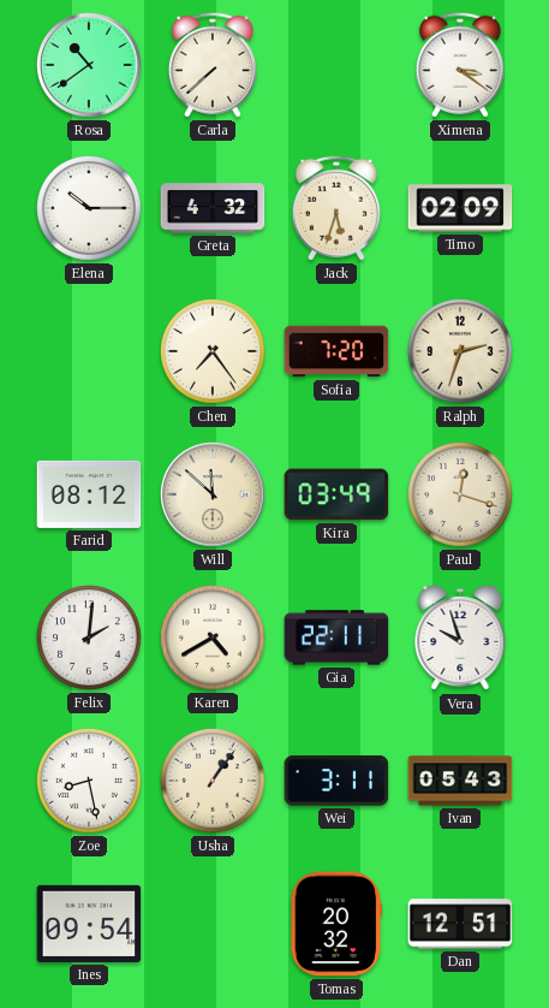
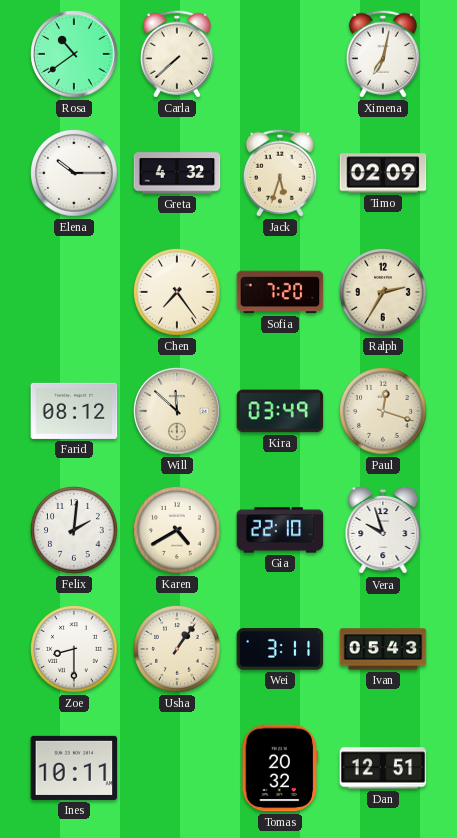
Ximena: 3:21 -> 7:02 (383, 54)
Ralph: 2:33 -> 2:35 (384, 293)
Gia: 22:11 -> 22:10 (280, 530)
Zoe: 8:28 -> 8:30 (75, 650)
Ines: 09:54 -> 10:11 (74, 768)
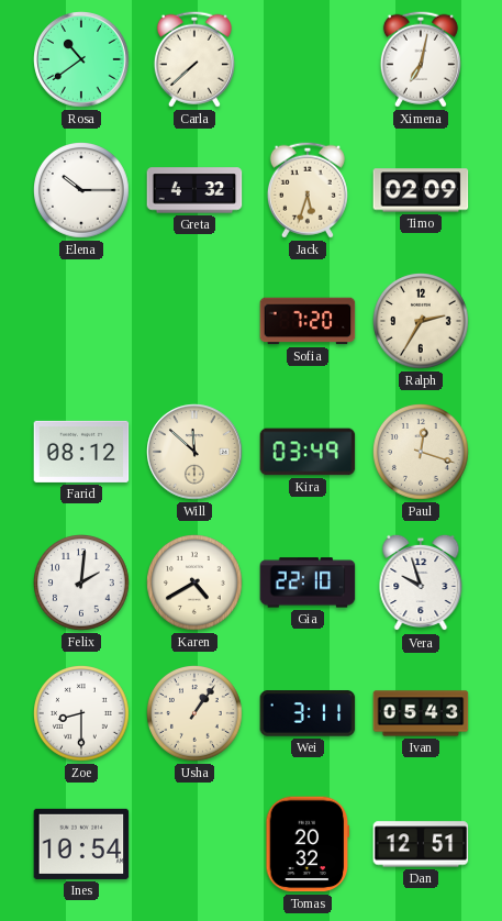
Chen: 7:24 -> none (178, 293)
Ines: 10:11 -> 10:54 (81, 844)
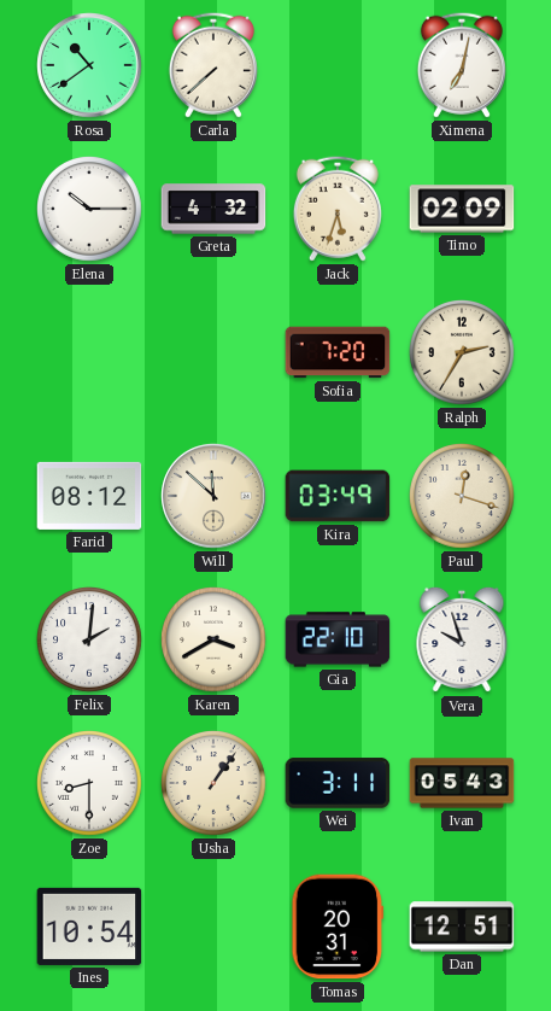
Karen: 4:40 -> 3:40 (215, 641)
Tomas: 20:32 -> 20:31 (338, 927)
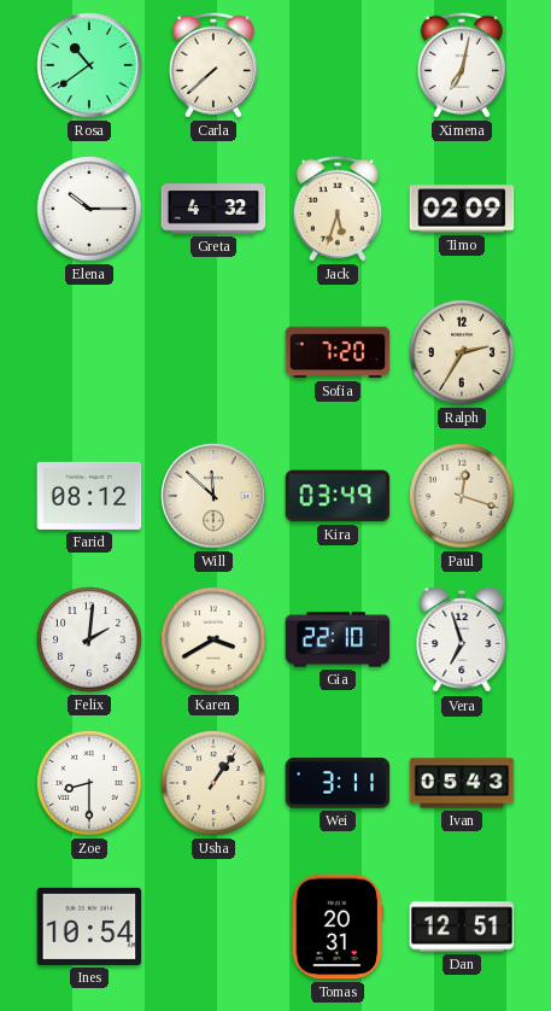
Vera: 9:57 -> 6:57 (462, 639)
